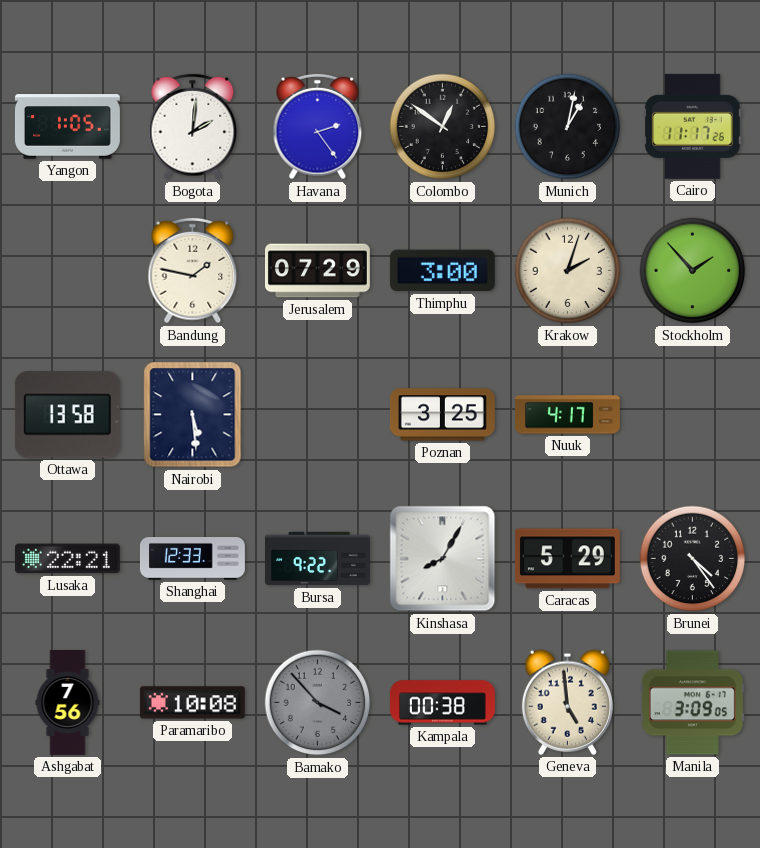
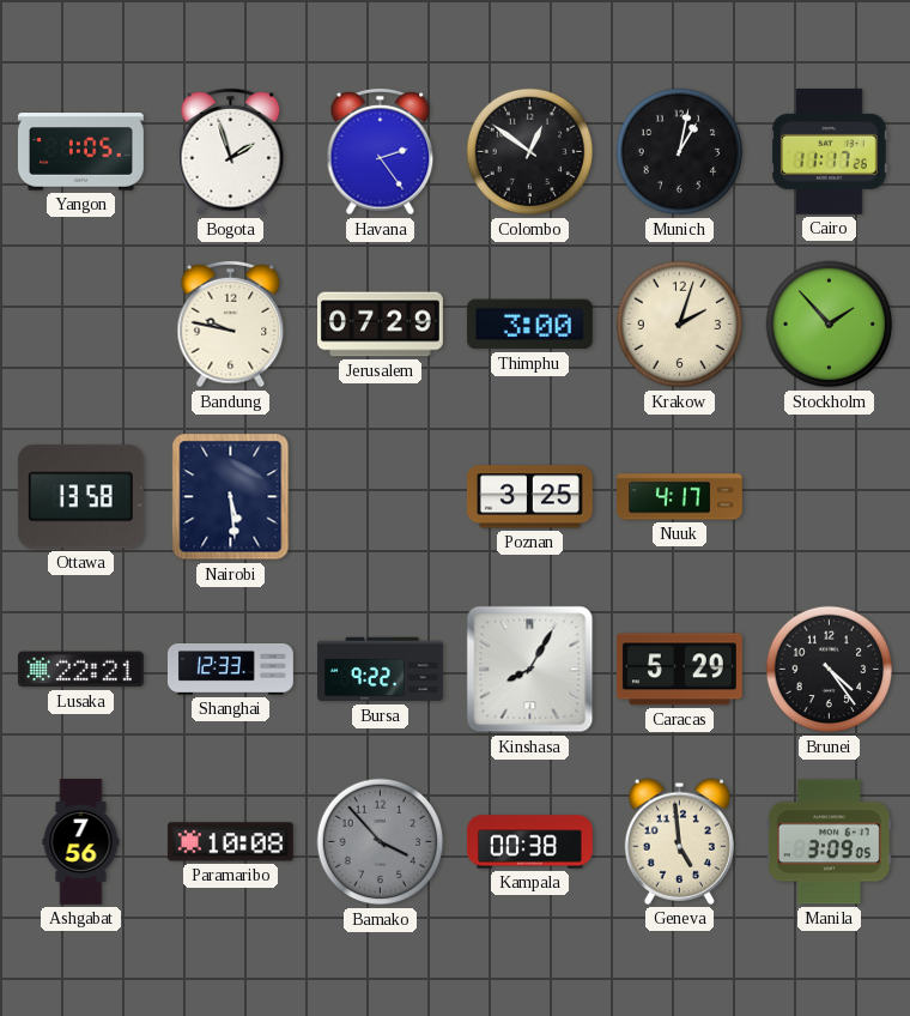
Bogota: 2:01 -> 1:57 (231, 152)
Bandung: 1:47 -> 9:47 (231, 325)
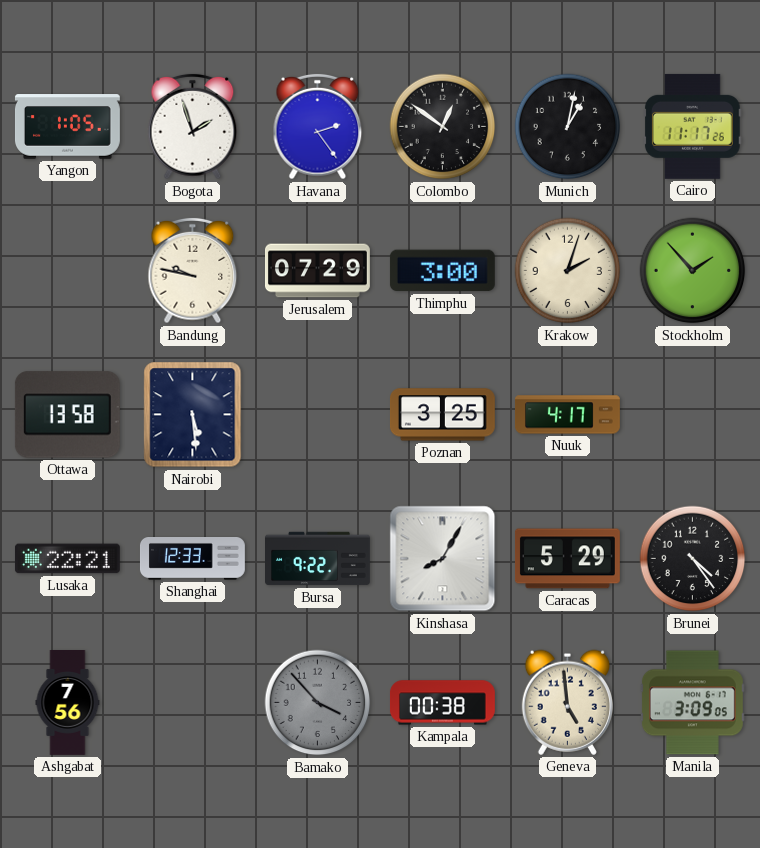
Paramaribo: 10:08 -> none (230, 842)
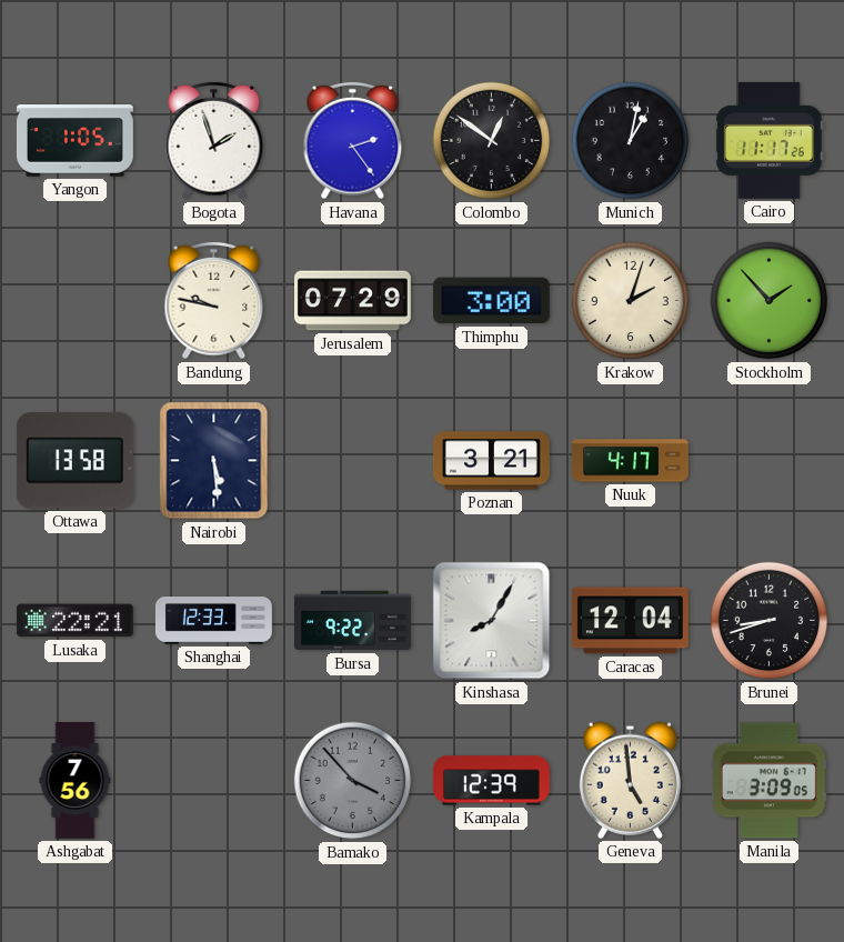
Poznan: 3:25 -> 3:21 (491, 461)
Caracas: 5:29 -> 12:04 (630, 621)
Brunei: 4:24 -> 8:42 (770, 621)
Kampala: 00:38 -> 12:39 (491, 781)
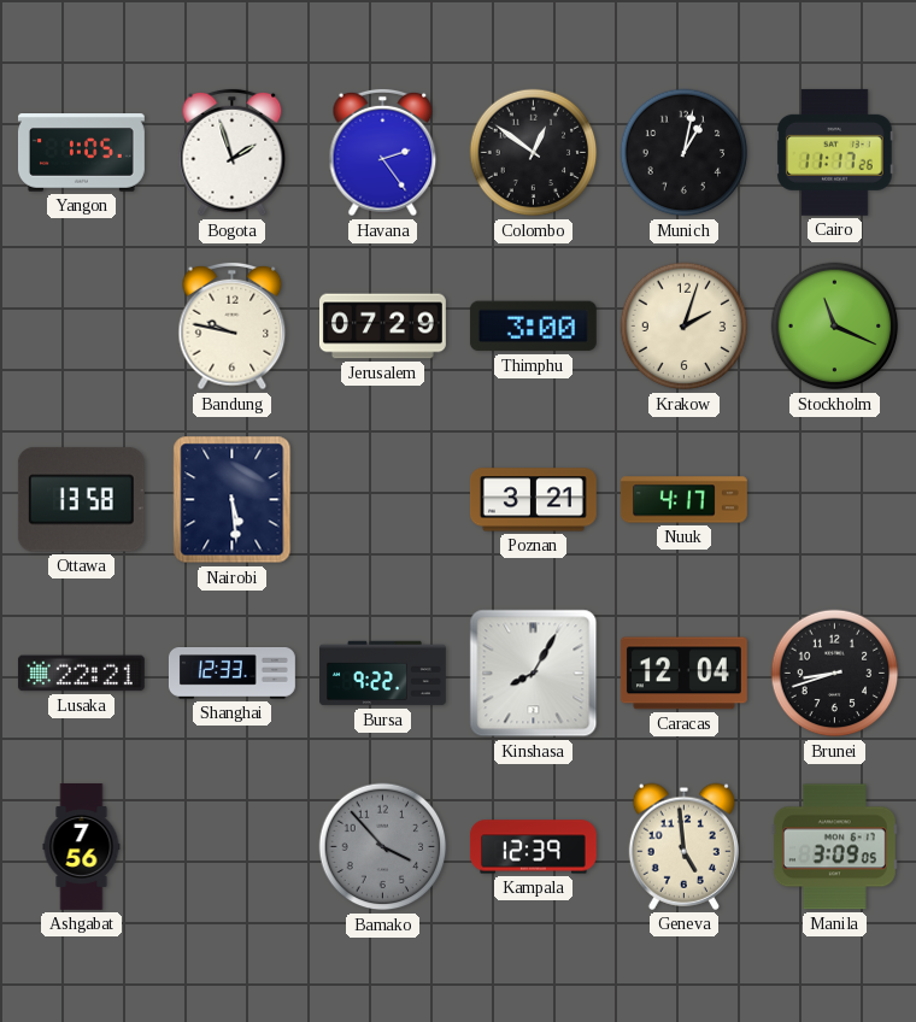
Stockholm: 1:53 -> 11:19 (835, 327)
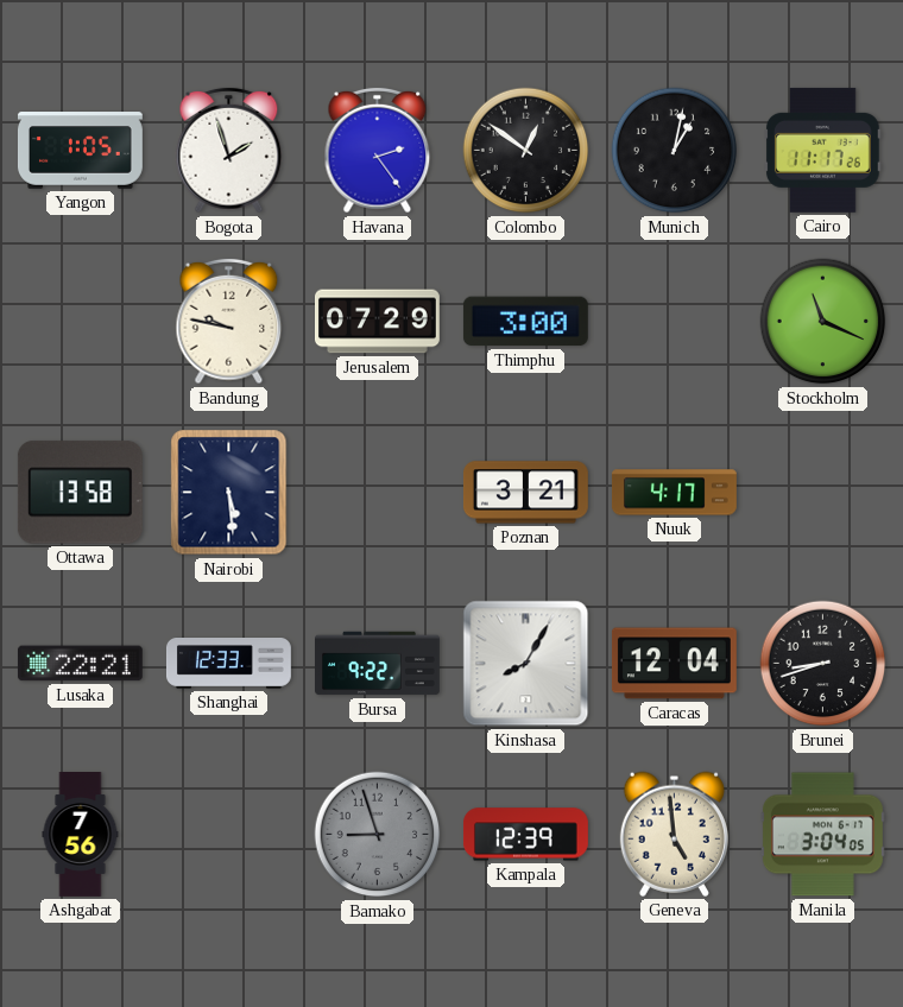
Krakow: 2:03 -> none (685, 327)
Bamako: 3:53 -> 8:57 (378, 835)
Manila: 3:09 -> 3:04 (822, 835)
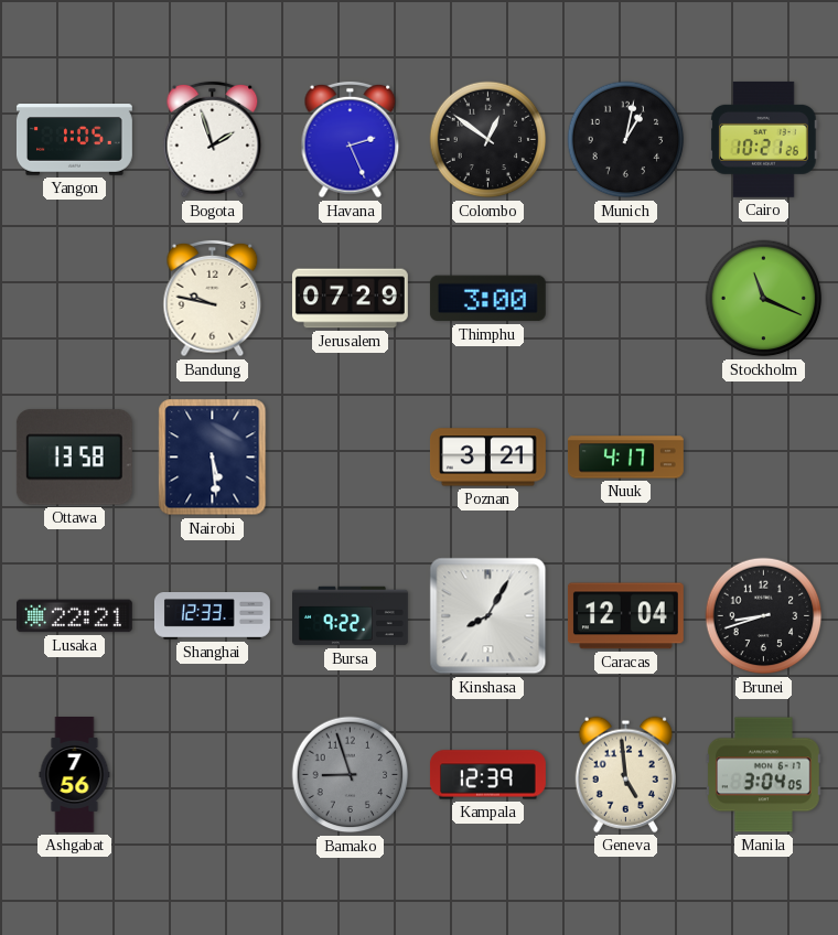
Havana: 2:24 -> 2:26 (351, 140)
Cairo: 11:17 -> 10:21 (763, 139)
